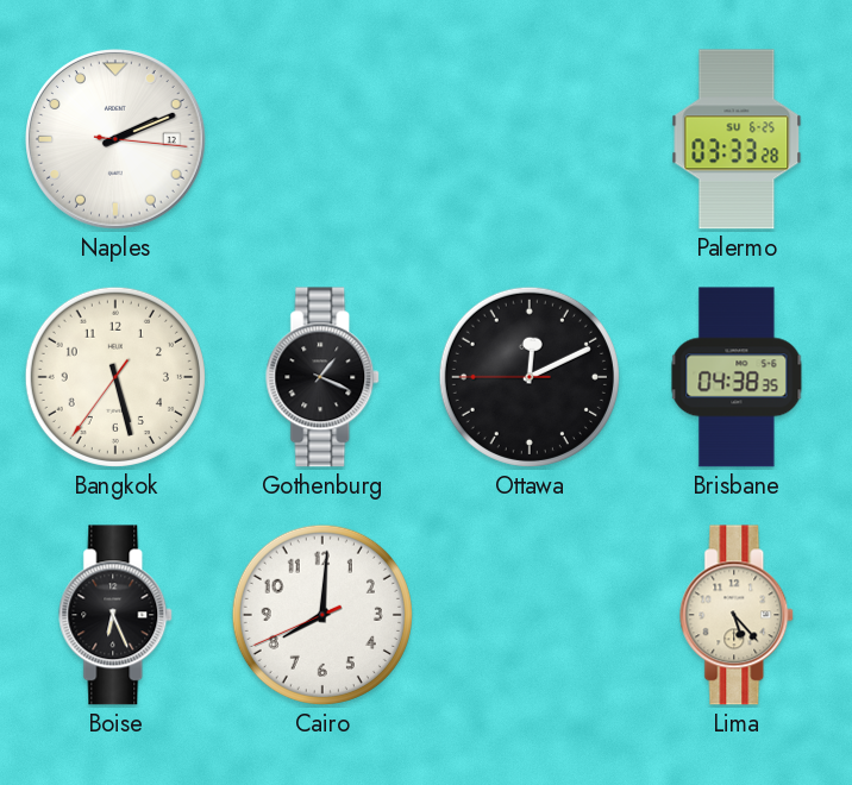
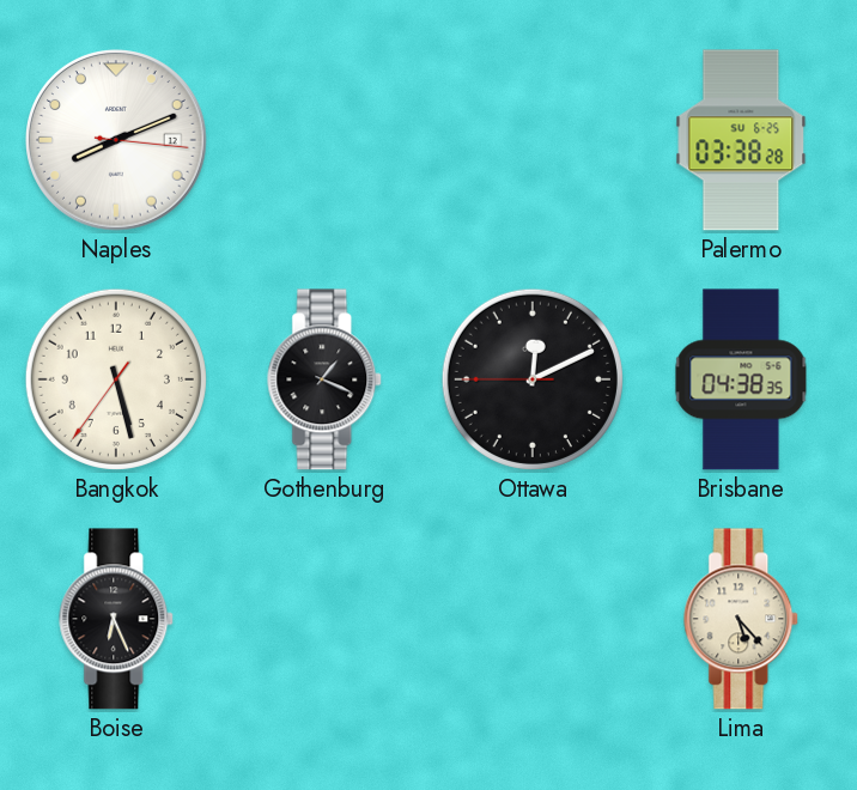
Naples: 2:11 -> 8:11 (117, 141)
Palermo: 03:33 -> 03:38 (741, 140)
Cairo: 8:00 -> none (322, 615)
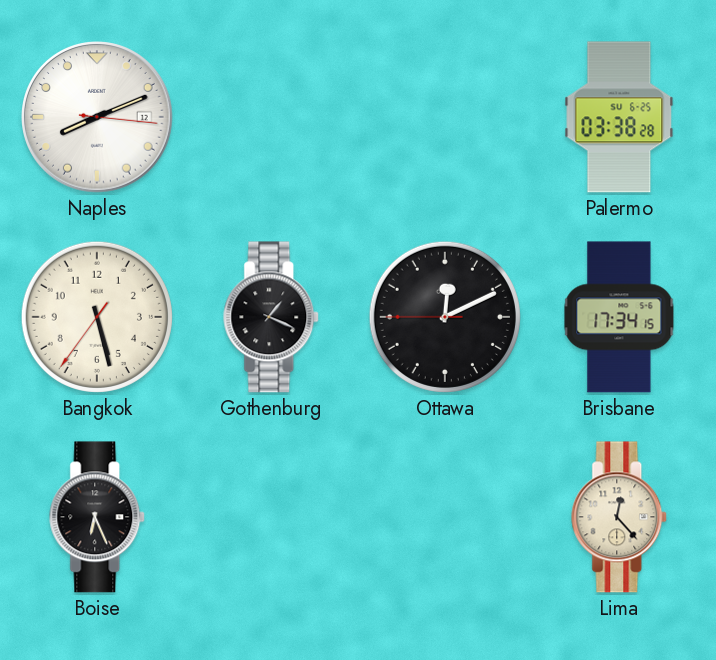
Brisbane: 04:38 -> 17:34 (619, 317)
Lima: 5:23 -> 12:23 (620, 517)
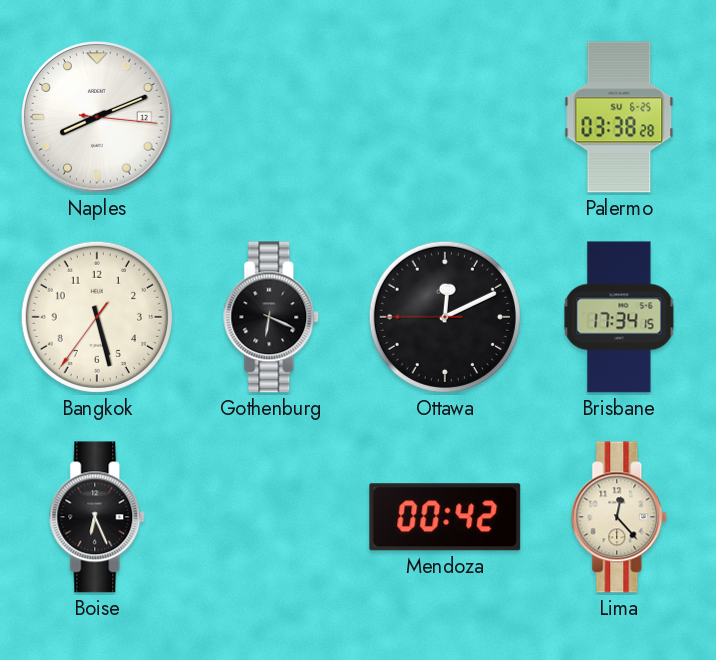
Gothenburg: 1:19 -> 6:19 (272, 317)
Mendoza: none -> 00:42 (445, 517)
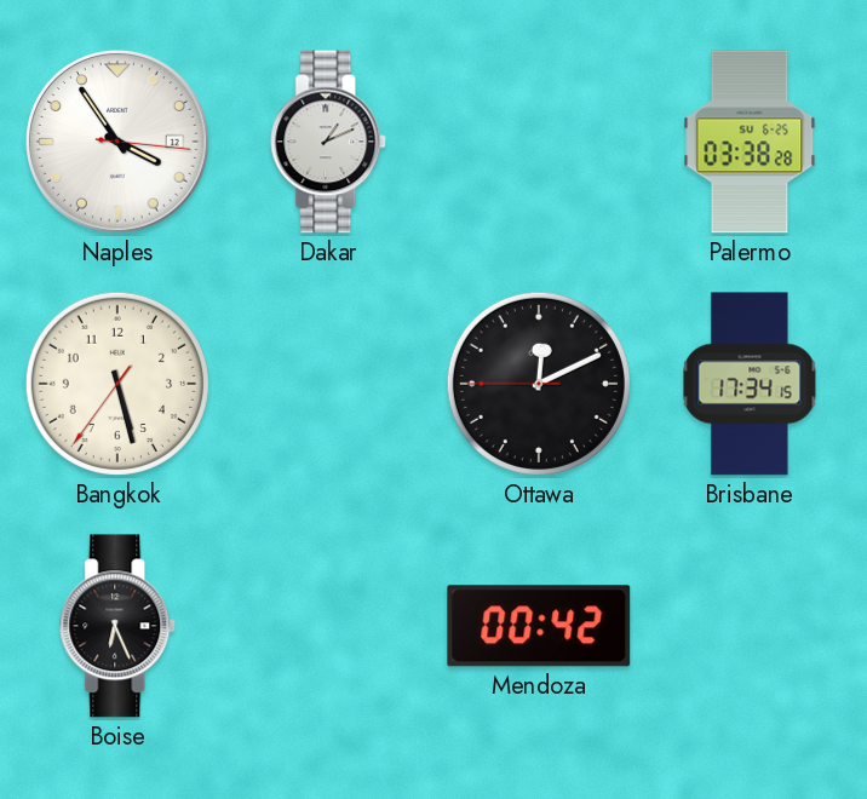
Naples: 8:11 -> 3:54 (119, 143)
Dakar: none -> 1:11 (329, 142)
Gothenburg: 6:19 -> none (272, 317)
Lima: 12:23 -> none (620, 517)
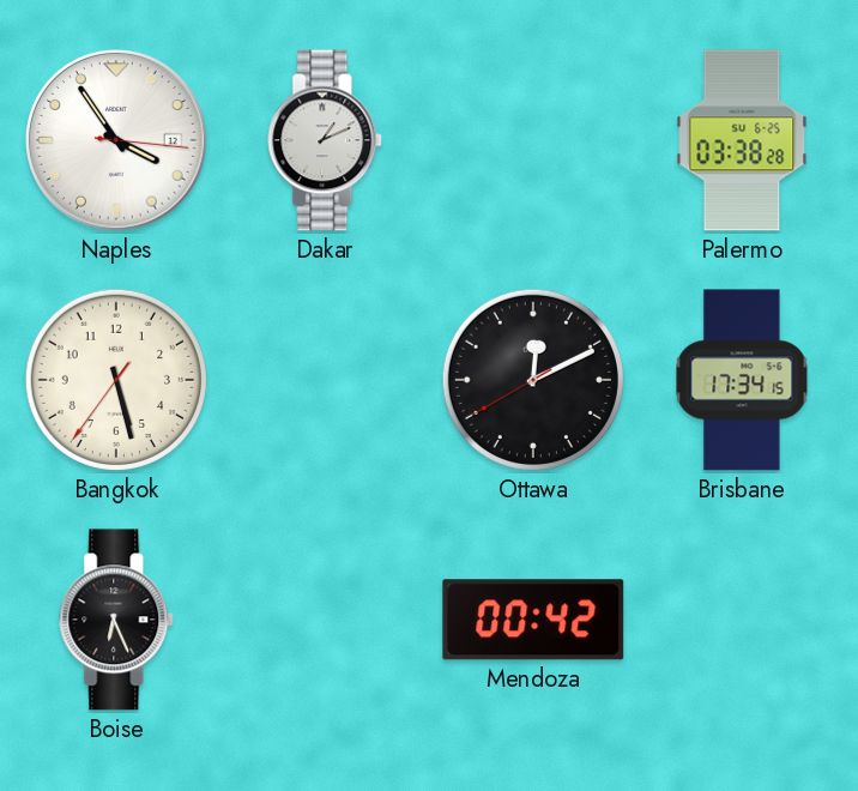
Ottawa: 12:10:45 -> 12:10:40 (533, 380)
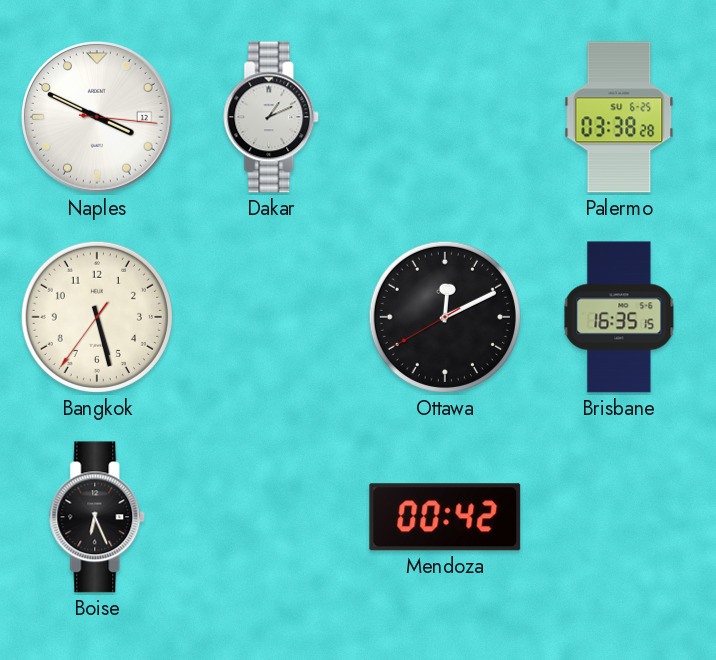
Naples: 3:54 -> 3:49 (98, 118)
Brisbane: 17:34 -> 16:35 (619, 317)
